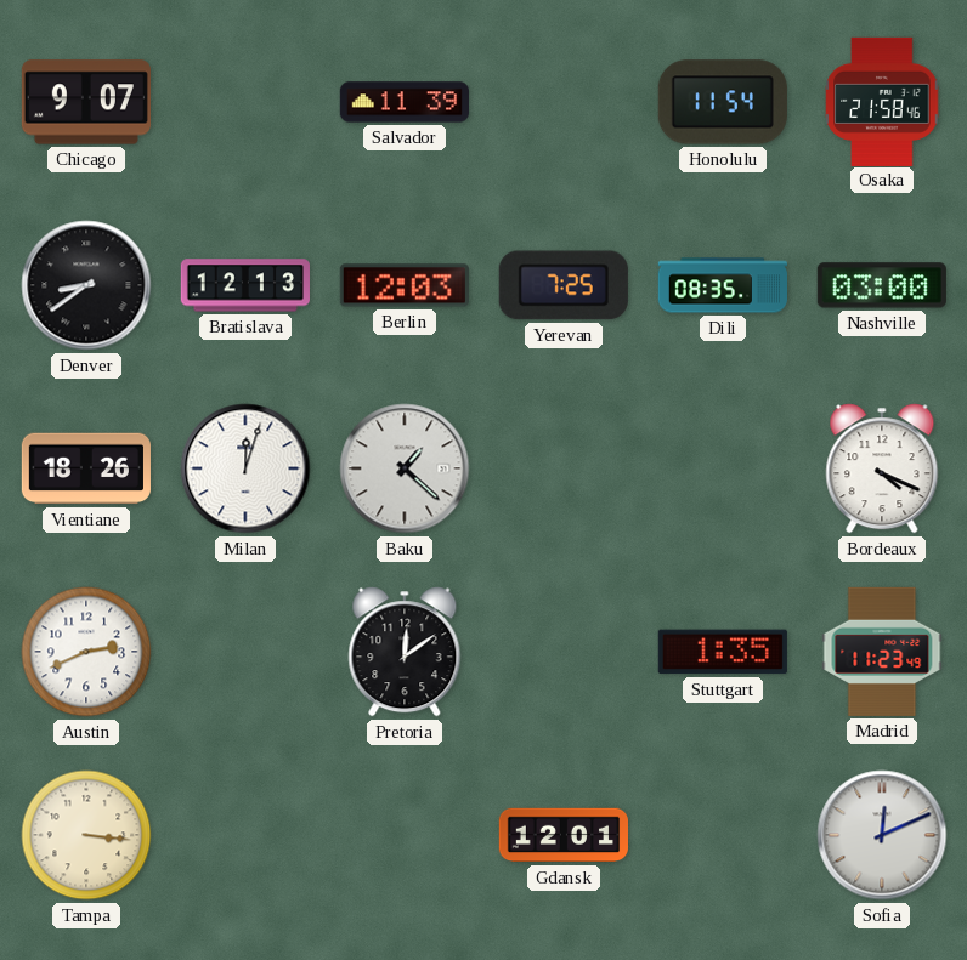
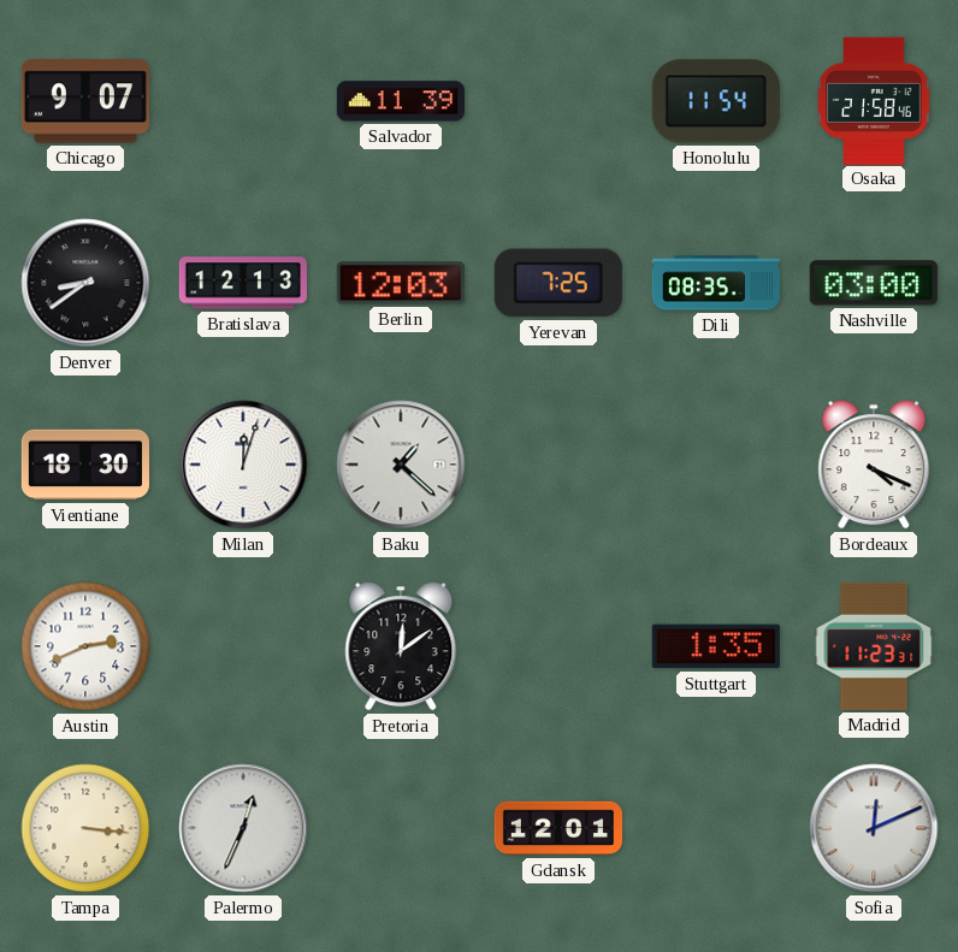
Vientiane: 18:26 -> 18:30 (85, 465)
Madrid: 11:23:49 -> 11:23:31 (874, 646)
Palermo: none -> 12:34 (243, 828)
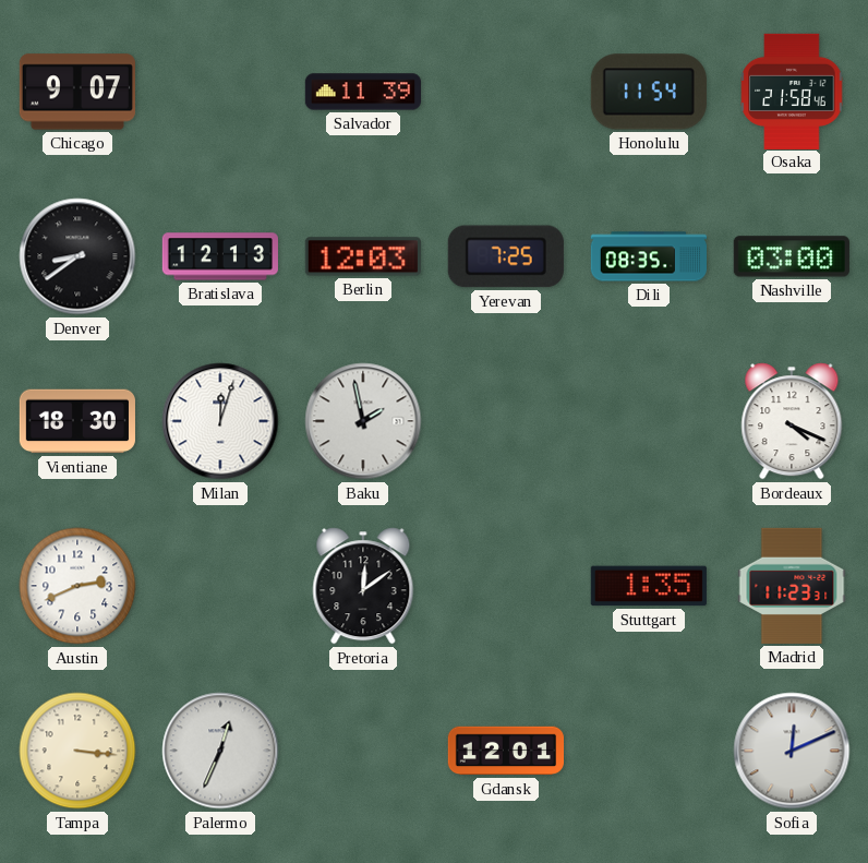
Baku: 1:22 -> 1:58 (363, 421)
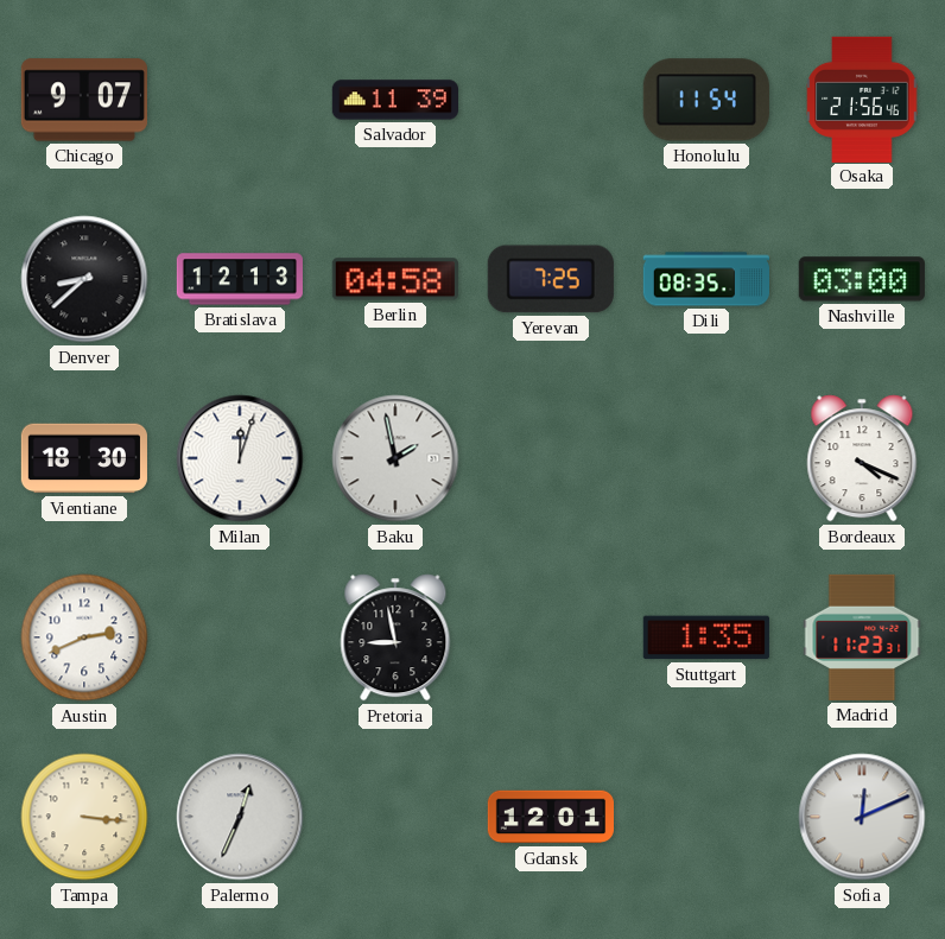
Osaka: 21:58 -> 21:56 (862, 99)
Denver: 8:39 -> 8:38 (84, 279)
Berlin: 12:03 -> 04:58 (395, 279)
Pretoria: 12:09 -> 8:58 (395, 637)
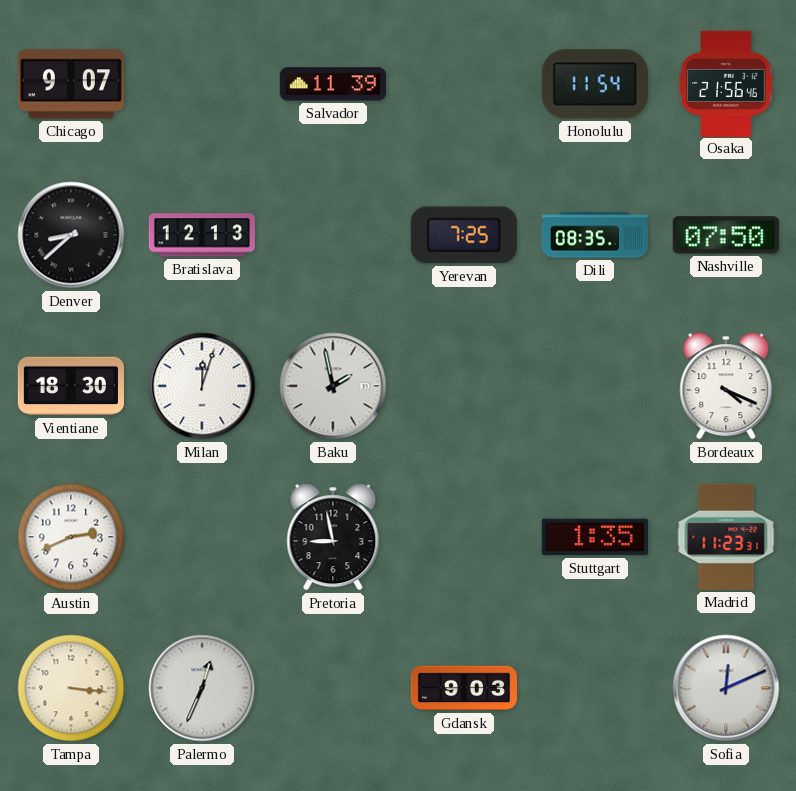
Berlin: 04:58 -> none (395, 279)
Nashville: 03:00 -> 07:50 (726, 235)
Gdansk: 12:01 -> 9:03 (463, 688)
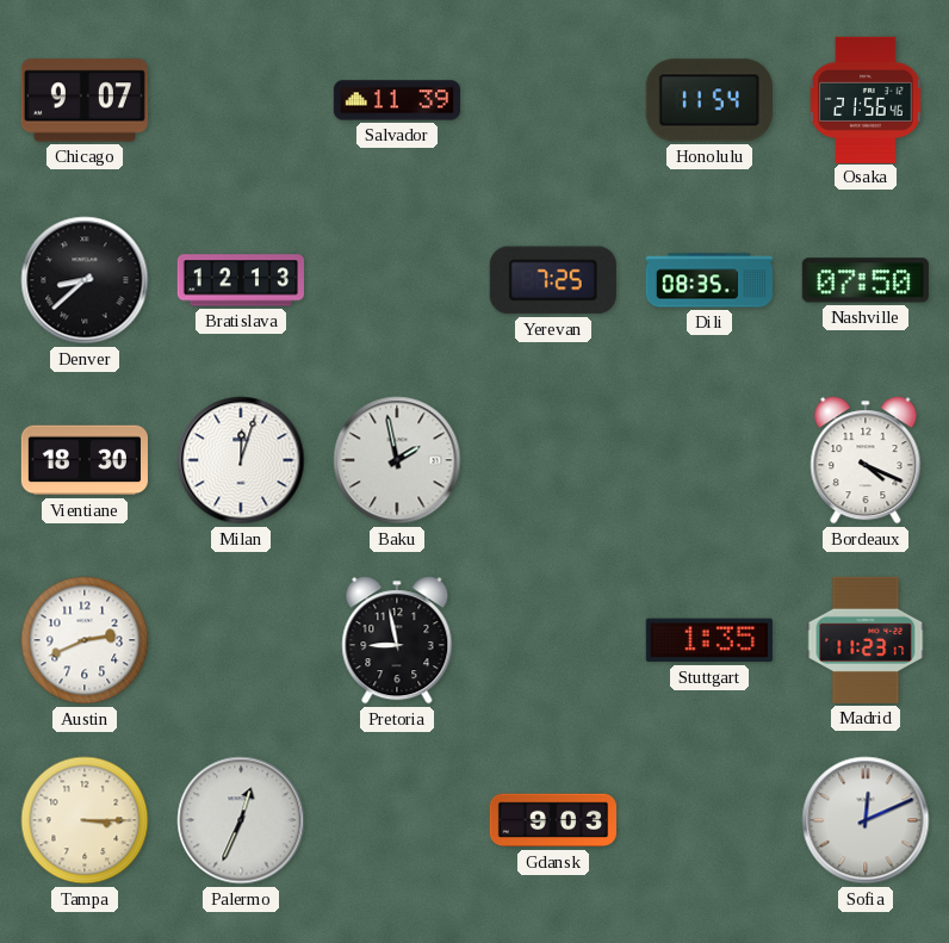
Madrid: 11:23:31 -> 11:23:17 (866, 640)
Tampa: 3:16 -> 3:15 (85, 820)
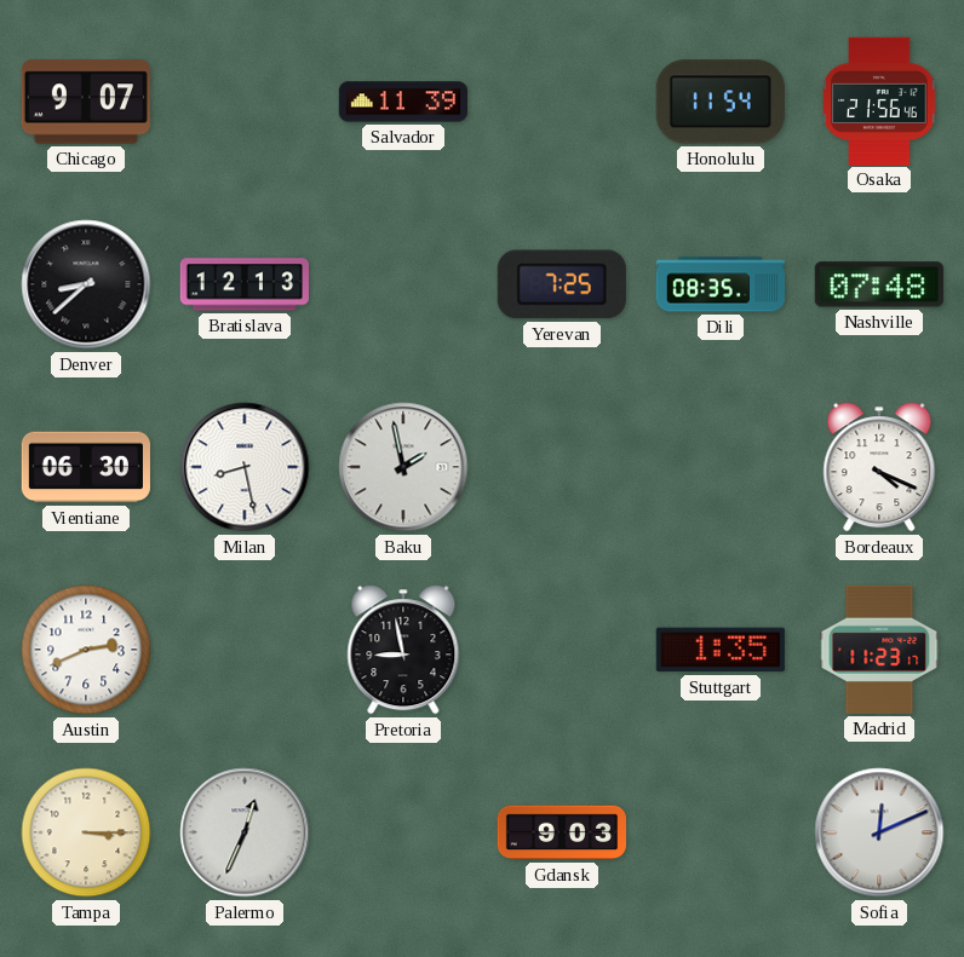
Nashville: 07:50 -> 07:48 (879, 284)
Vientiane: 18:30 -> 06:30 (86, 467)
Milan: 12:03 -> 8:28 (245, 467)
